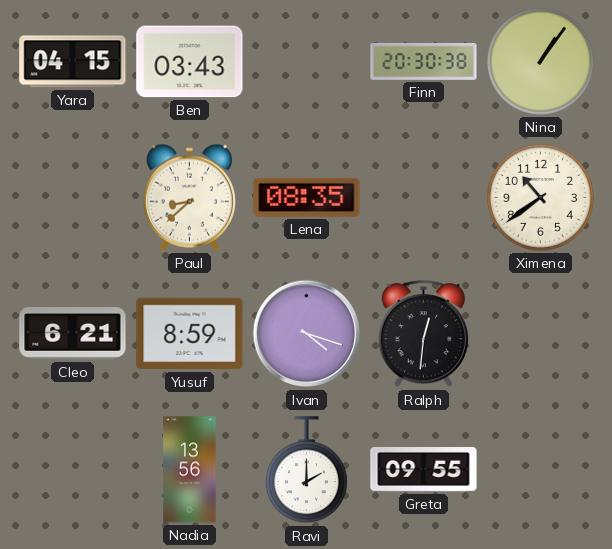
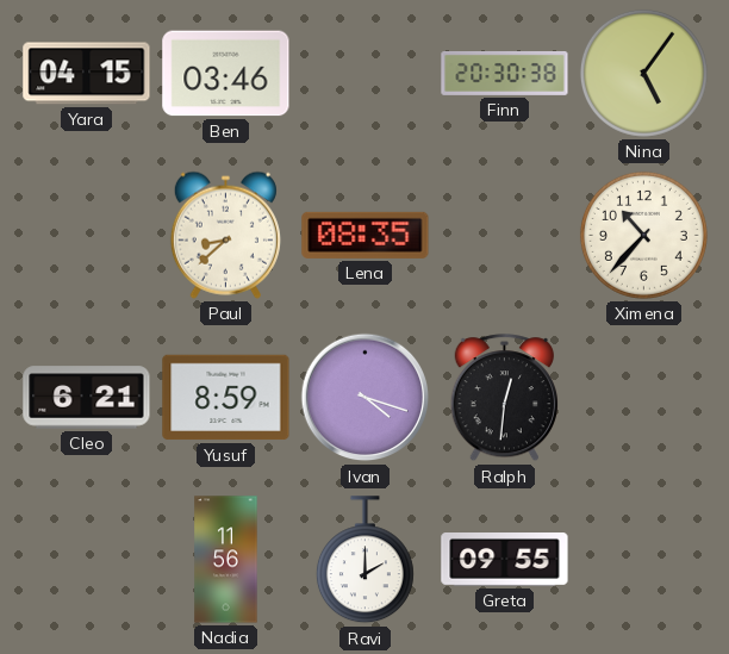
Ben: 03:43 -> 03:46 (226, 74)
Nina: 1:06 -> 5:06 (643, 73)
Ximena: 10:39 -> 10:37 (643, 235)
Nadia: 13:56 -> 11:56 (226, 560)
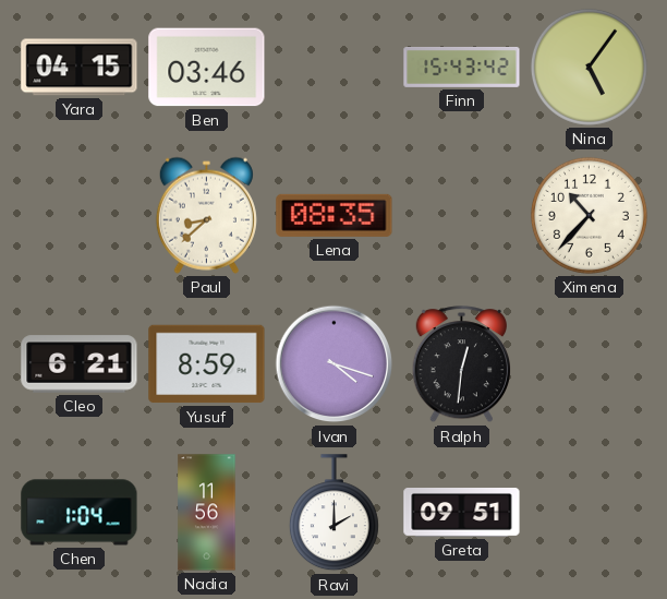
Finn: 20:30 -> 15:43 (462, 67)
Chen: none -> 1:04 (80, 513)
Greta: 09:55 -> 09:51 (462, 513)
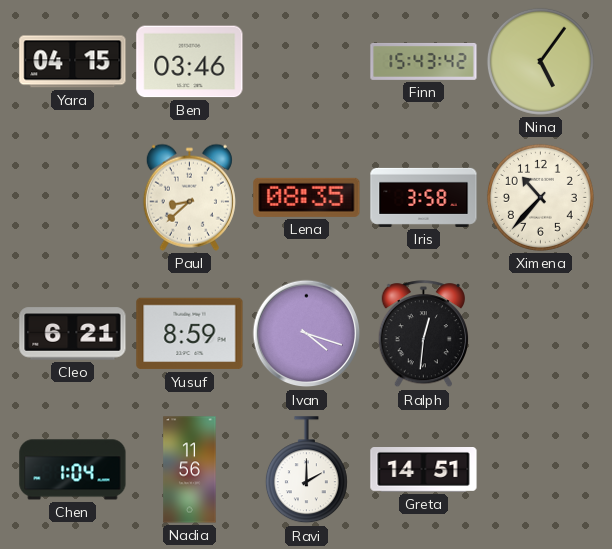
Iris: none -> 3:58 (424, 197)
Greta: 09:51 -> 14:51 (424, 470)
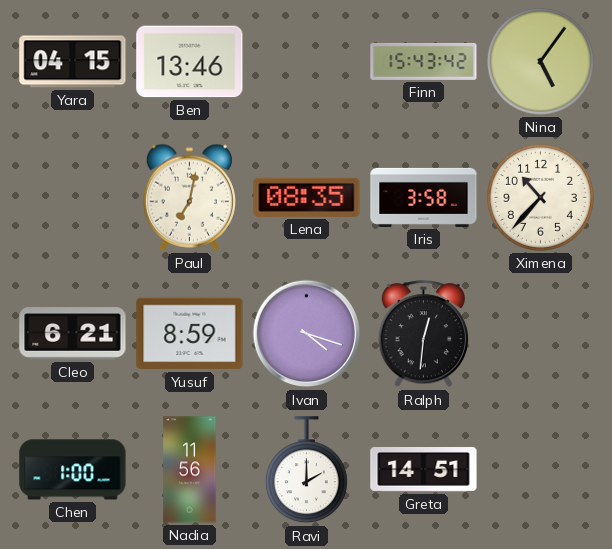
Ben: 03:46 -> 13:46 (190, 62)
Paul: 8:38 -> 7:02 (189, 197)
Chen: 1:04 -> 1:00 (73, 470)
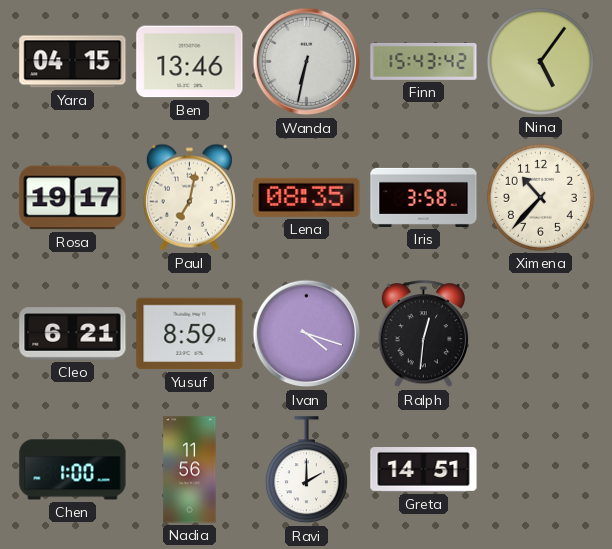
Wanda: none -> 6:32 (307, 62)
Rosa: none -> 19:17 (73, 198)
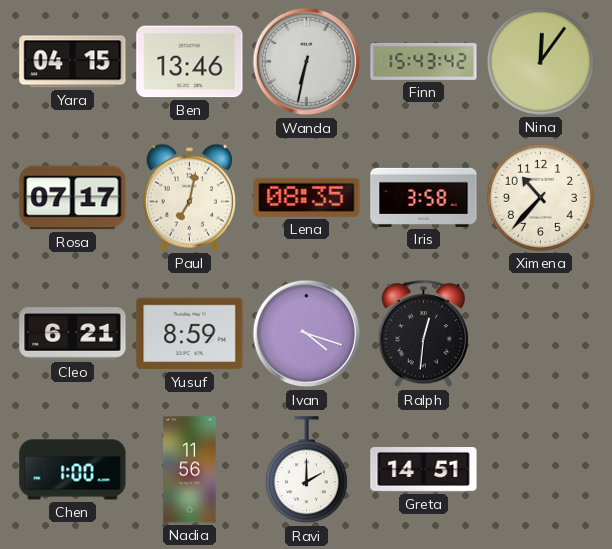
Nina: 5:06 -> 12:06 (540, 61)
Rosa: 19:17 -> 07:17 (73, 198)
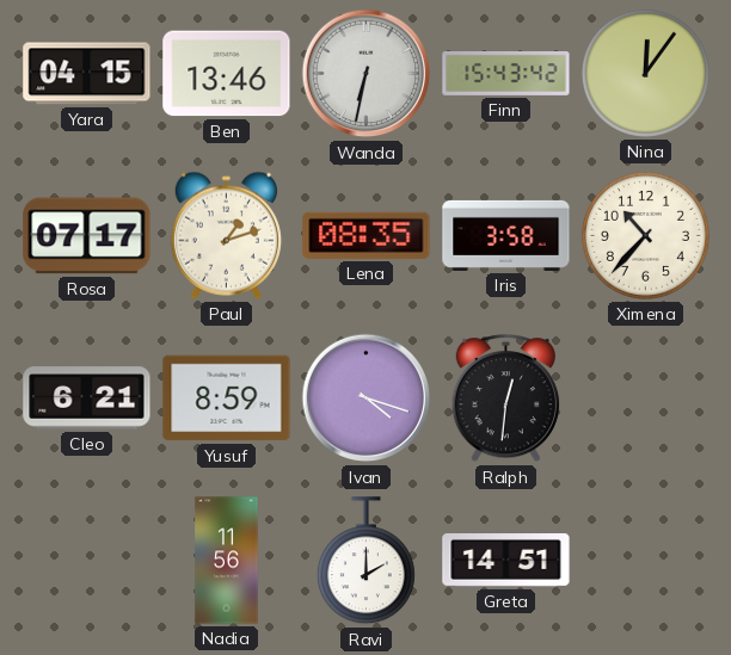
Paul: 7:02 -> 1:12 (226, 235)
Chen: 1:00 -> none (73, 470)
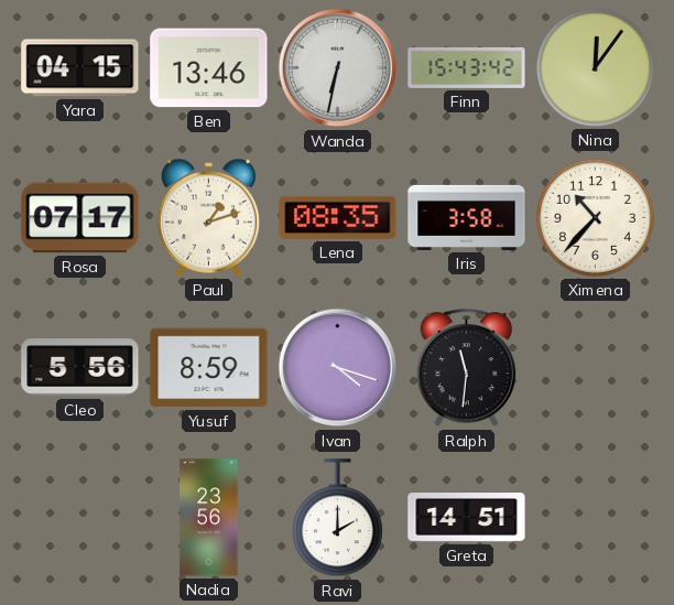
Cleo: 6:21 -> 5:56 (80, 368)
Ralph: 12:31 -> 11:31 (466, 368)
Nadia: 11:56 -> 23:56 (209, 518)
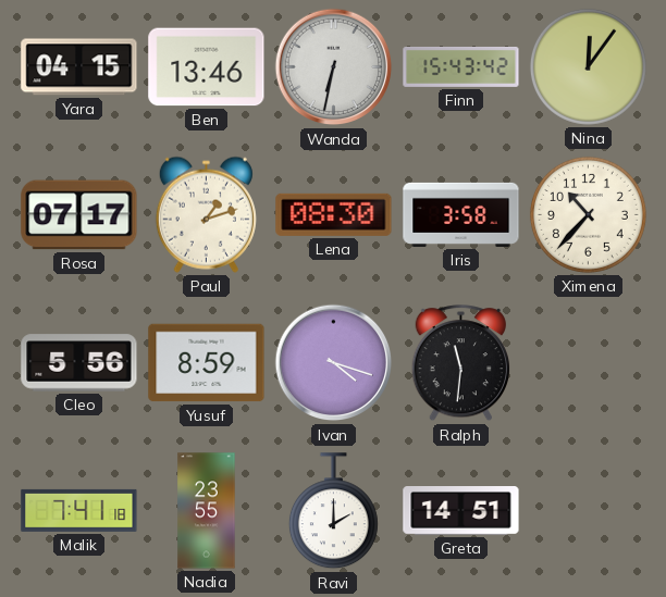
Lena: 08:35 -> 08:30 (334, 214)
Malik: none -> 7:41 (79, 510)
Nadia: 23:56 -> 23:55 (207, 511)
